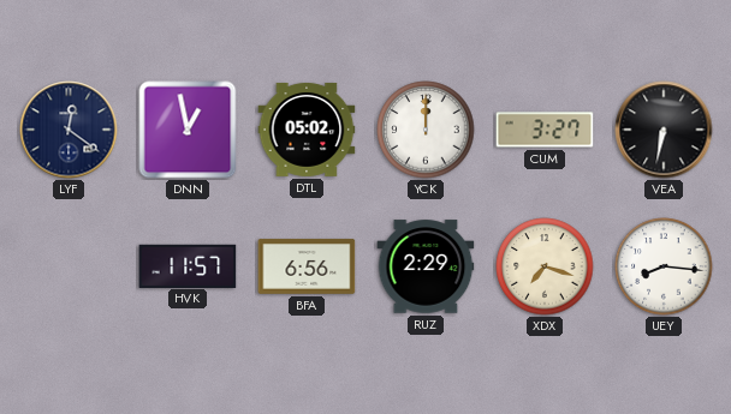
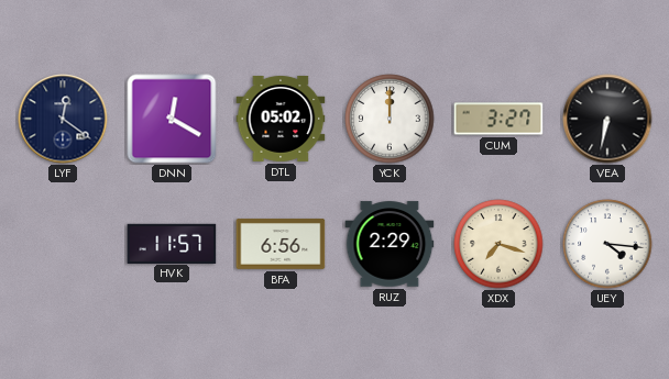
DNN: 12:58 -> 12:20 (172, 119)
UEY: 8:16 -> 4:16 (607, 244)
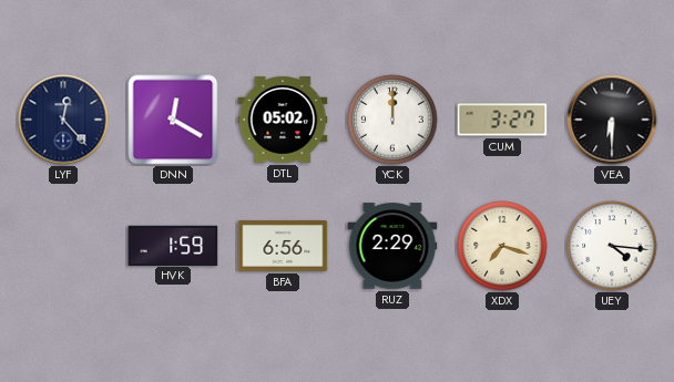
LYF: 12:21 -> 12:23 (63, 120)
VEA: 6:32 -> 6:30 (612, 120)
HVK: 11:57 -> 1:59 (173, 245)
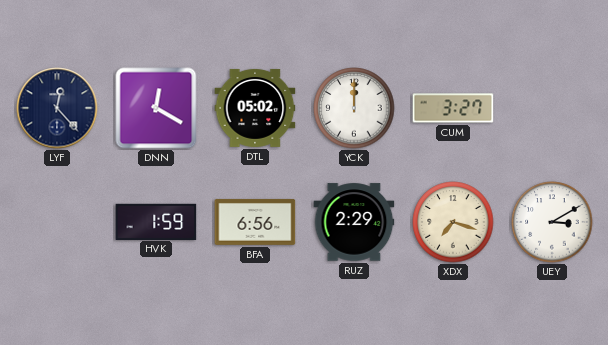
VEA: 6:30 -> none (612, 120)
UEY: 4:16 -> 3:10 (552, 222)
